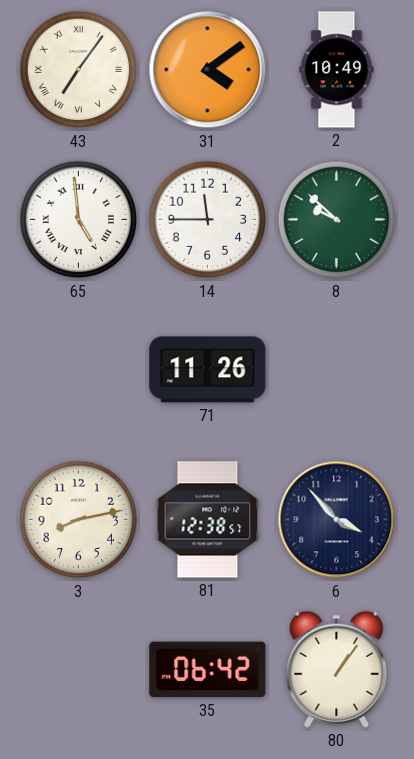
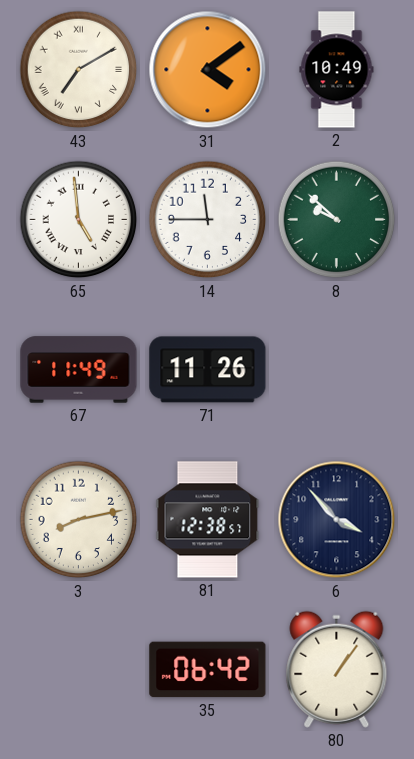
43: 7:06 -> 7:10 (79, 70)
67: none -> 11:49 (79, 370)
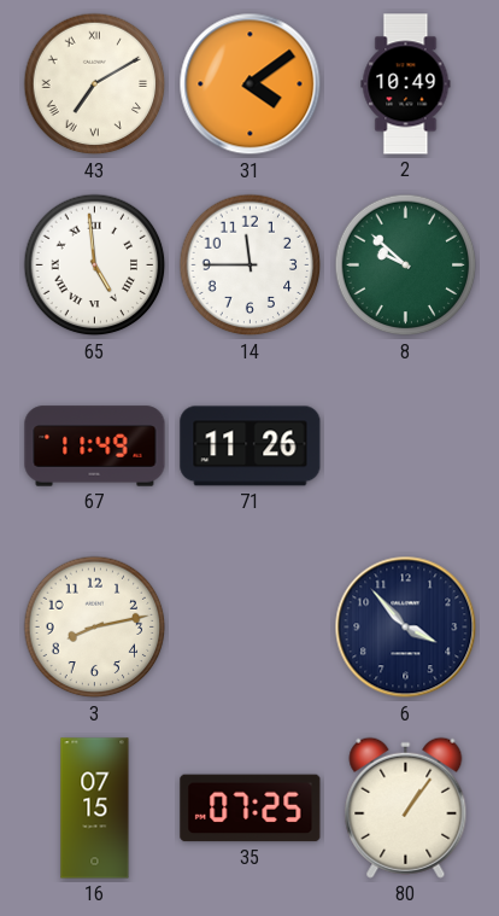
81: 12:38 -> none (208, 520)
16: none -> 07:15 (95, 809)
35: 06:42 -> 07:25 (251, 809)
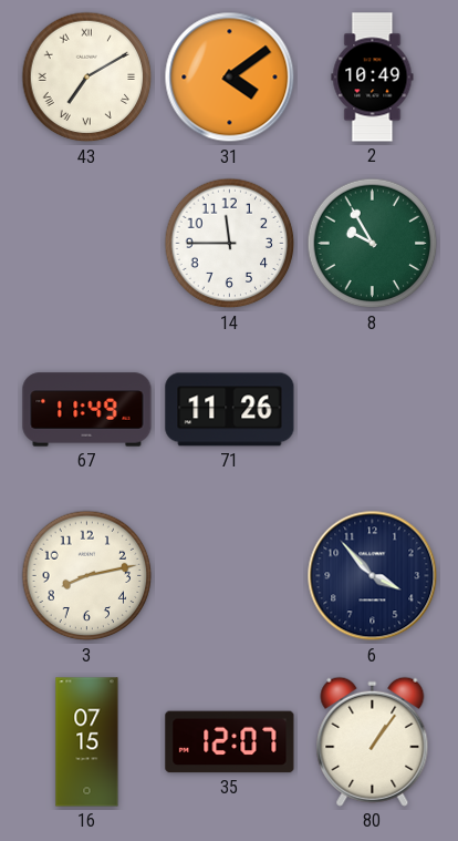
65: 4:59 -> none (95, 266)
8: 9:52 -> 9:55 (373, 244)
35: 07:25 -> 12:07 (230, 742)
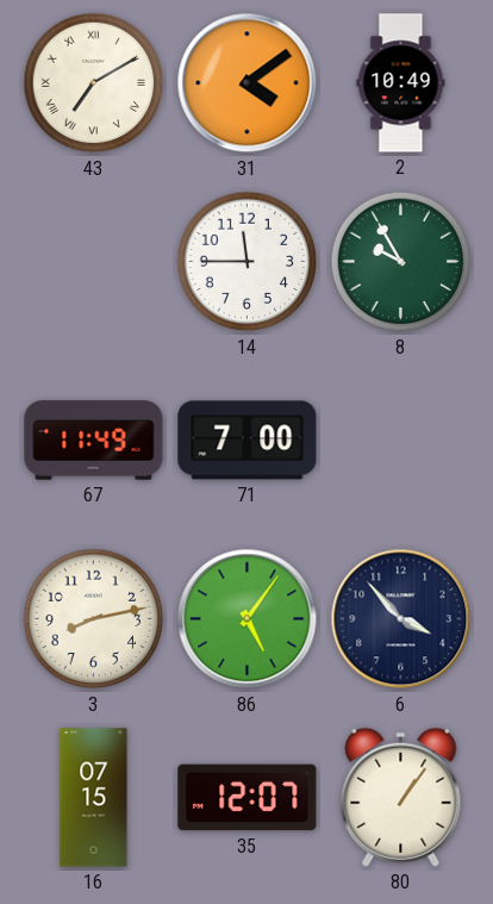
71: 11:26 -> 7:00 (248, 441)
86: none -> 5:06 (248, 619)
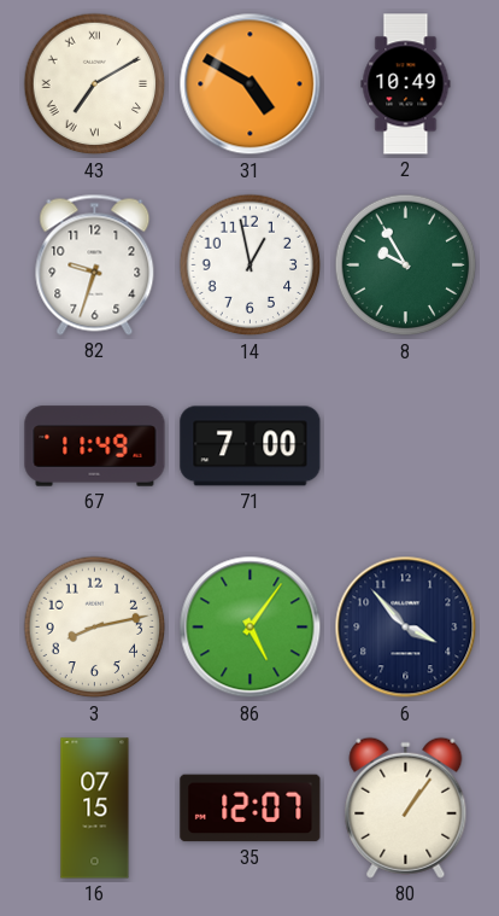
31: 4:09 -> 4:50 (251, 84)
82: none -> 9:33 (95, 264)
14: 11:45 -> 12:58 (251, 266)
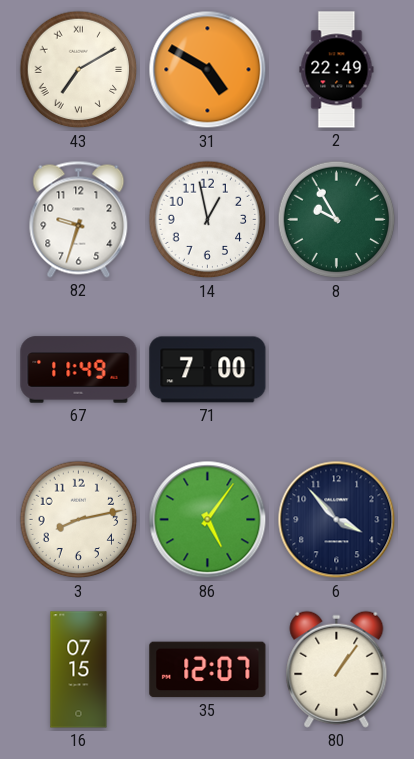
2: 10:49 -> 22:49 (337, 70)
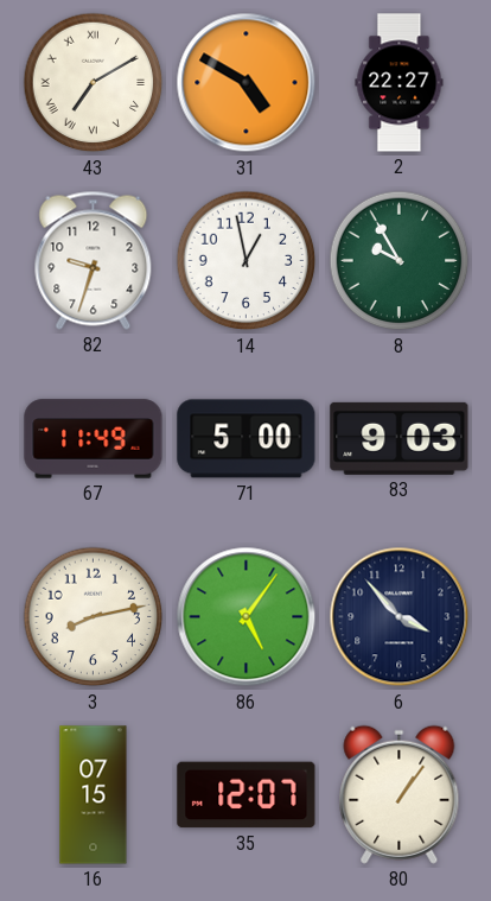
2: 22:49 -> 22:27 (400, 83)
71: 7:00 -> 5:00 (247, 439)
83: none -> 9:03 (400, 438)
